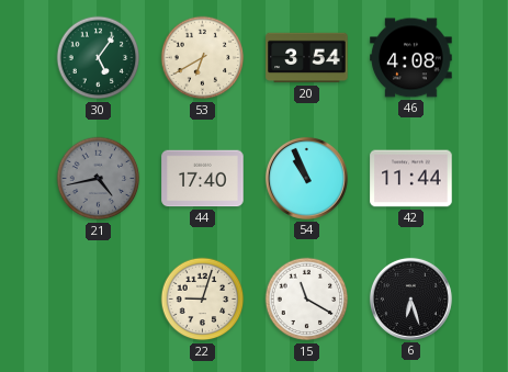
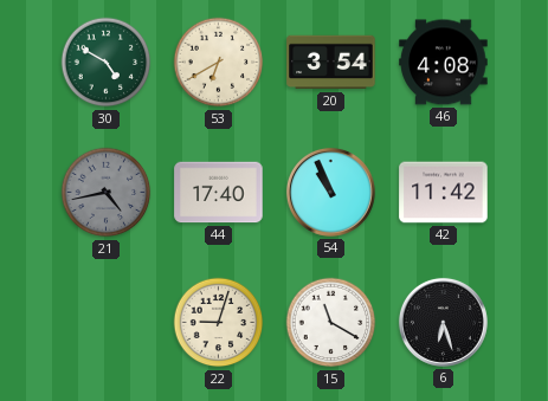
30: 5:06 -> 4:50 (107, 63)
42: 11:44 -> 11:42 (444, 193)
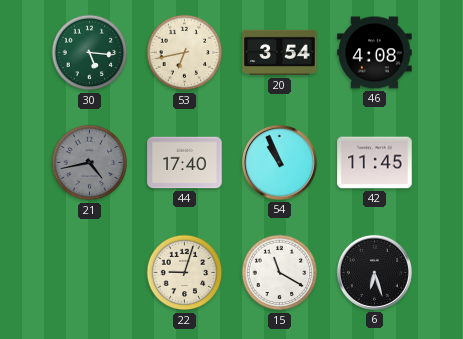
30: 4:50 -> 5:16 (90, 53)
53: 6:40 -> 6:43 (185, 53)
42: 11:42 -> 11:45 (375, 163)
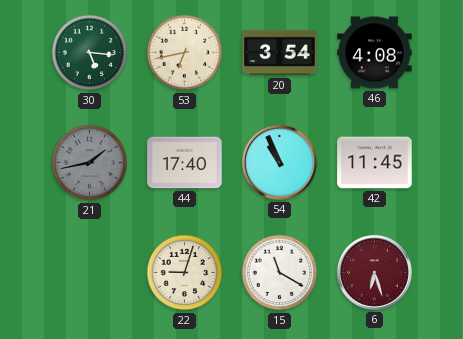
21: 4:43 -> 1:43 (90, 163)
6 dial: black -> burgundy (374, 272)
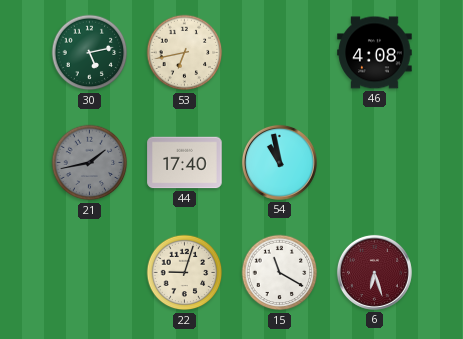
30: 5:16 -> 5:13 (90, 53)
20: 3:54 -> none (280, 53)
54: 10:56 -> 10:58 (279, 162)
42: 11:45 -> none (375, 163)
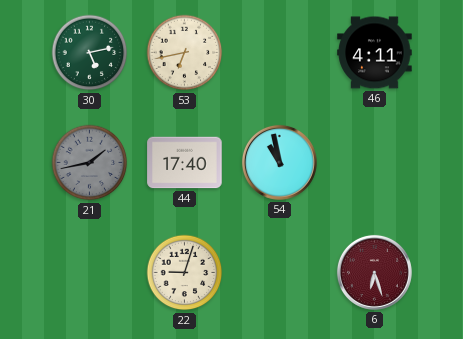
46: 4:08 -> 4:11 (375, 53)
15: 11:20 -> none (280, 273)
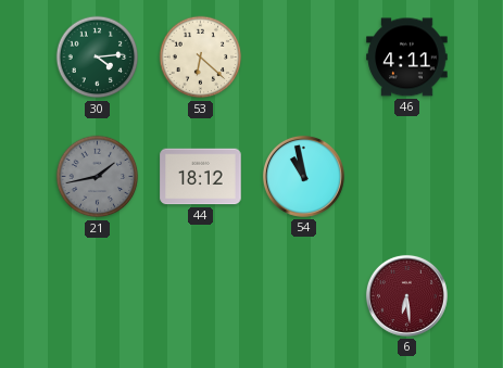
30: 5:13 -> 4:14 (98, 58)
53: 6:43 -> 6:22 (201, 58)
44: 17:40 -> 18:12 (201, 177)
22: 9:03 -> none (185, 273)
6: 6:27 -> 6:29 (406, 295)
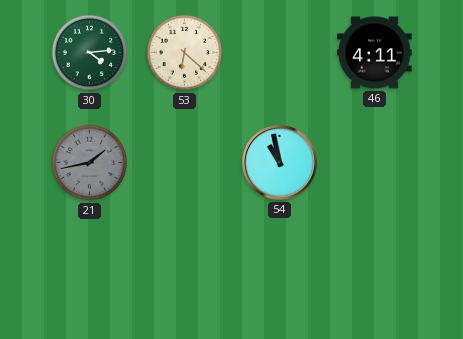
44: 18:12 -> none (201, 177)
6: 6:29 -> none (406, 295)
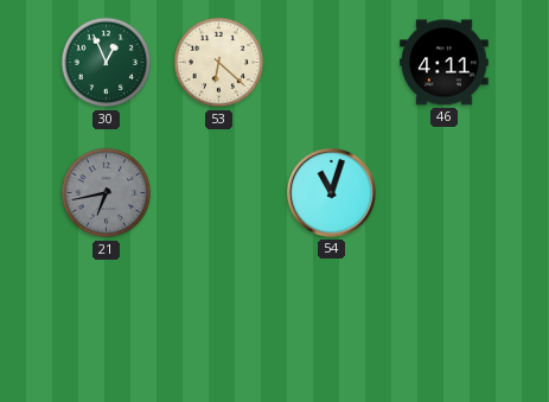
30: 4:14 -> 12:56 (107, 63)
21: 1:43 -> 6:43 (107, 193)
54: 10:58 -> 11:03 (331, 192)
